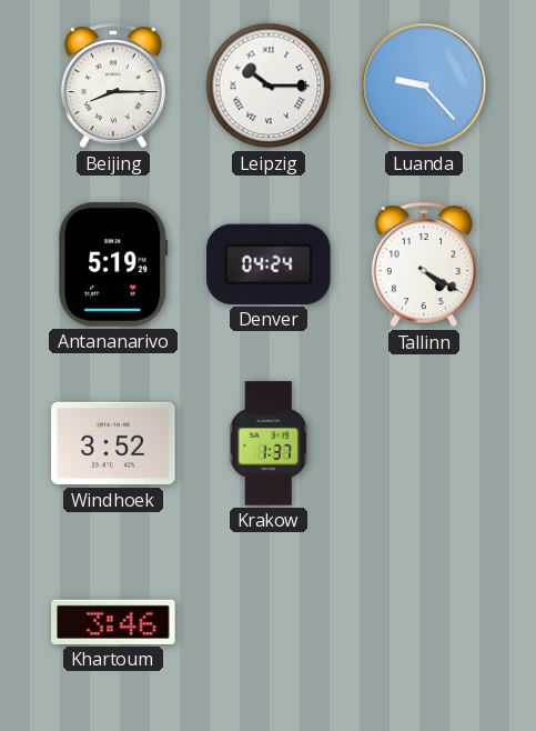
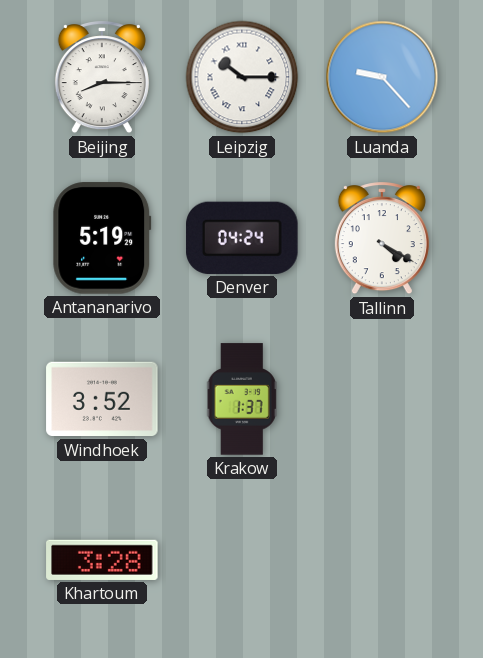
Khartoum: 3:46 -> 3:28 (102, 560)
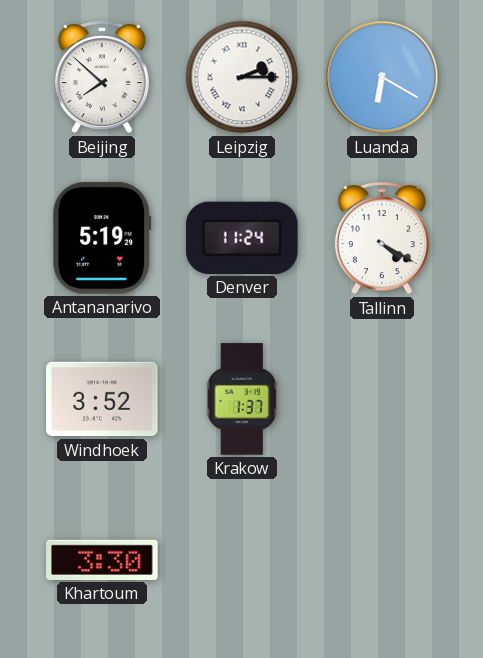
Beijing: 8:15 -> 7:52 (102, 78)
Leipzig: 10:15 -> 2:15 (242, 77)
Luanda: 9:23 -> 6:20 (382, 77)
Denver: 04:24 -> 11:24 (242, 238)
Khartoum: 3:28 -> 3:30 (102, 560)
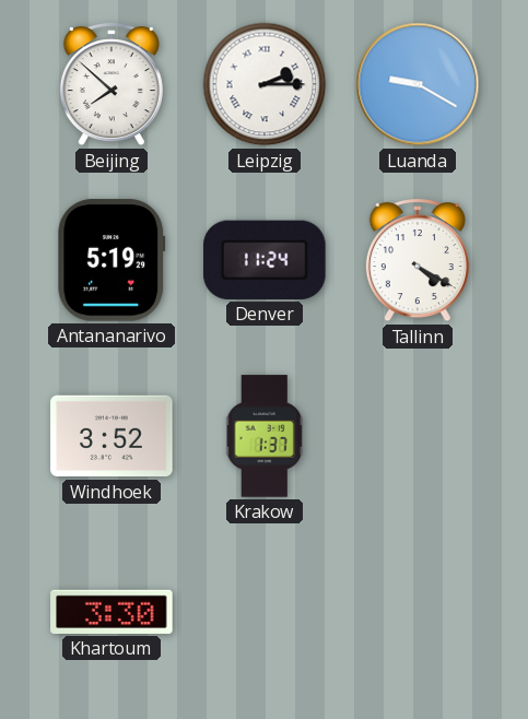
Luanda: 6:20 -> 9:20 (418, 84)
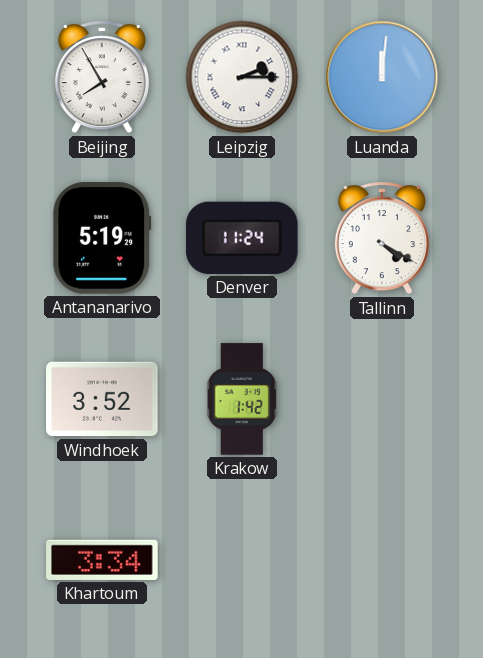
Beijing: 7:52 -> 7:55 (102, 78)
Luanda: 9:20 -> 12:01 (382, 77)
Krakow: 1:37 -> 1:42 (242, 399)
Khartoum: 3:30 -> 3:34 (102, 560)
